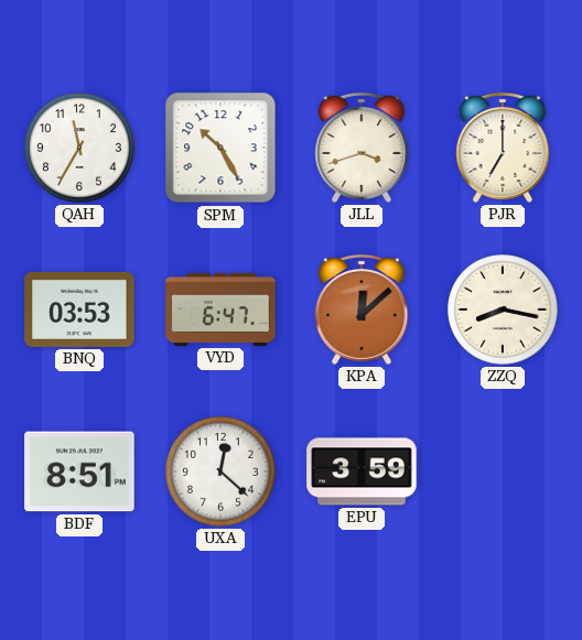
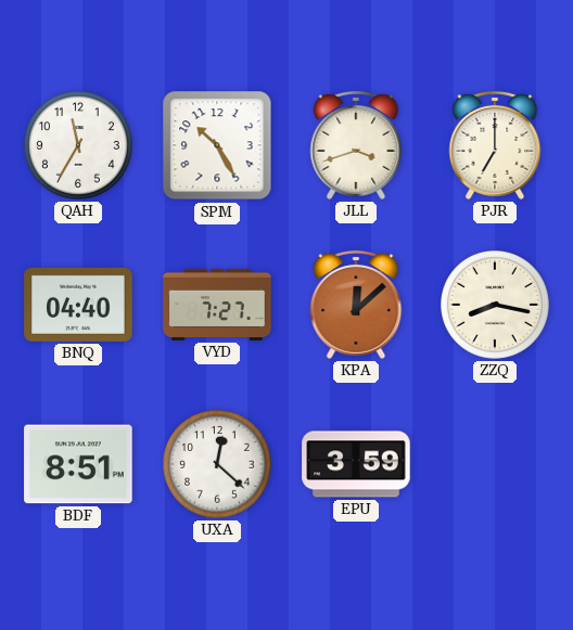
BNQ: 03:53 -> 04:40 (78, 305)
VYD: 6:47 -> 7:27 (217, 305)
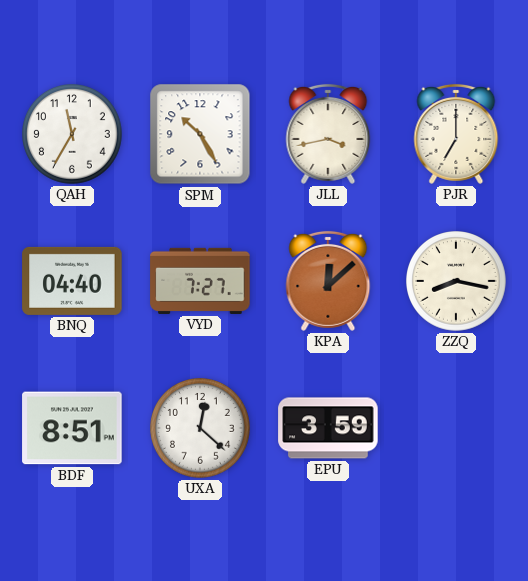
JLL: 3:42 -> 3:43 (328, 134)
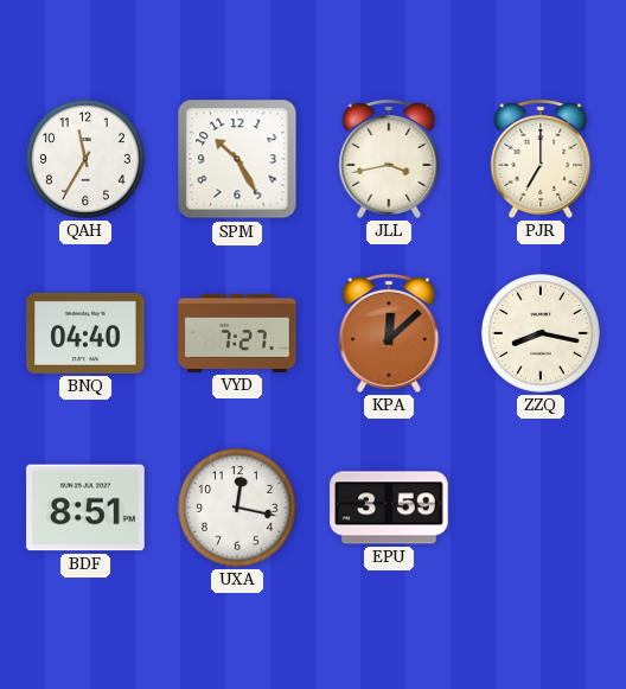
UXA: 12:22 -> 12:17 (238, 509)
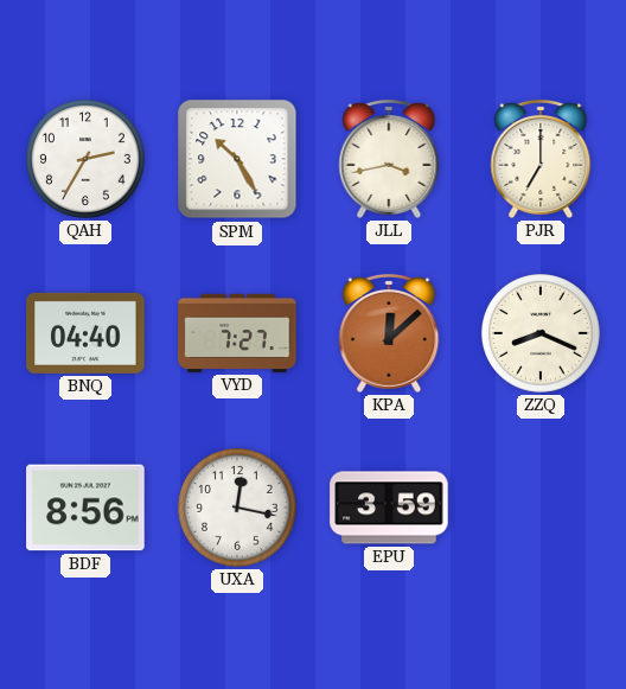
QAH: 11:35 -> 2:35 (87, 160)
ZZQ: 8:17 -> 8:19 (542, 334)
BDF: 8:51 -> 8:56 (85, 508)
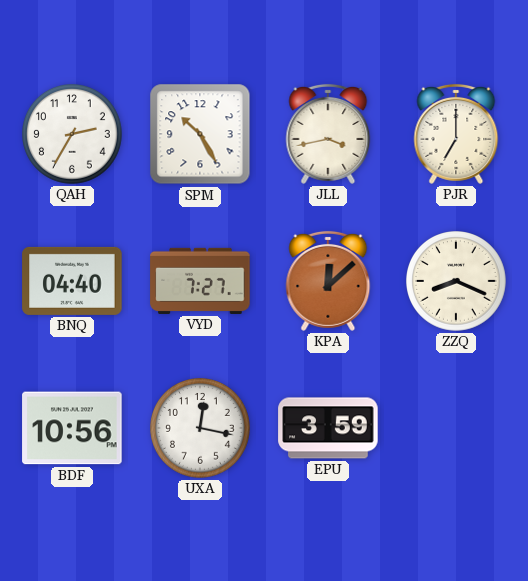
BDF: 8:56 -> 10:56 (72, 428)
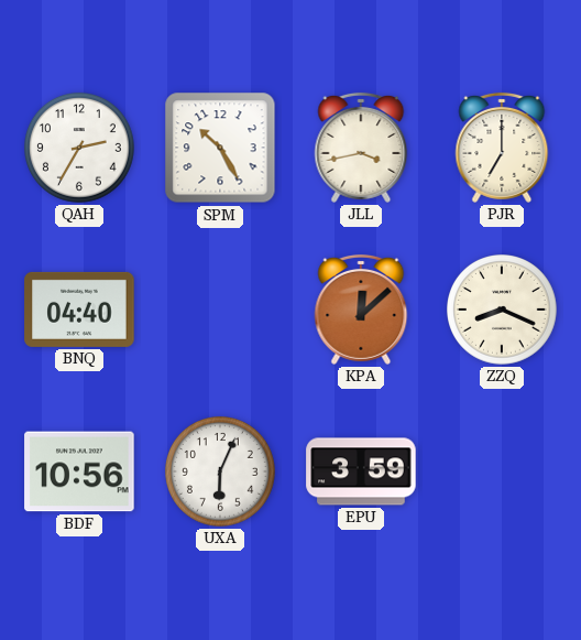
VYD: 7:27 -> none (200, 281)
UXA: 12:17 -> 6:04 (221, 473)
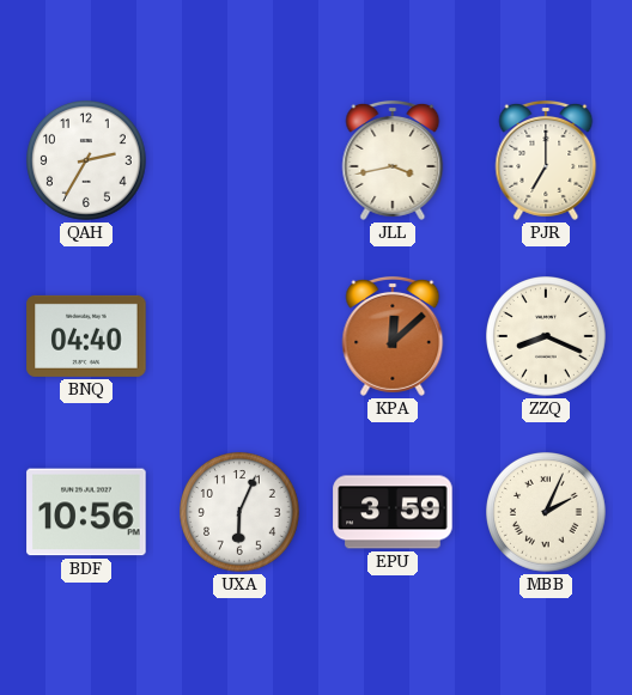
SPM: 10:25 -> none (220, 148)
MBB: none -> 2:04 (547, 513)
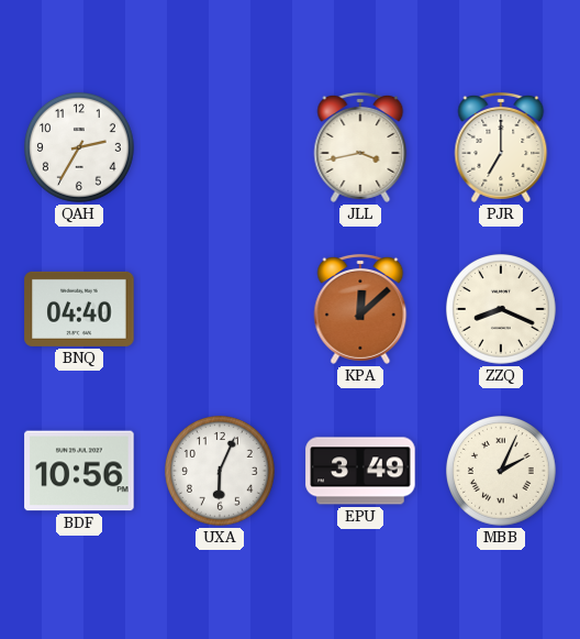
EPU: 3:59 -> 3:49 (360, 471)
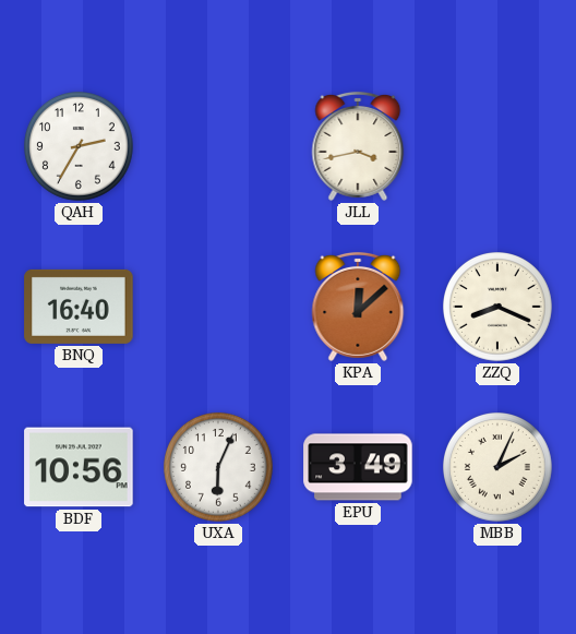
PJR: 7:00 -> none (501, 147)
BNQ: 04:40 -> 16:40 (79, 307)
